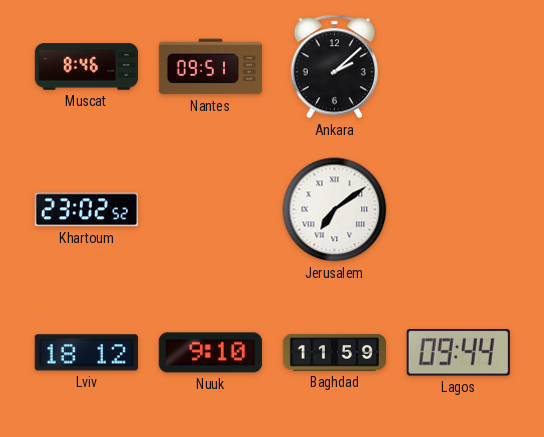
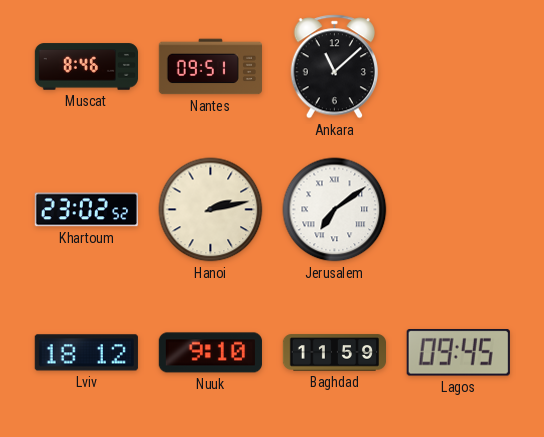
Ankara: 2:08 -> 11:08 (335, 67)
Hanoi: none -> 2:13 (211, 210)
Lagos: 09:44 -> 09:45 (458, 353)
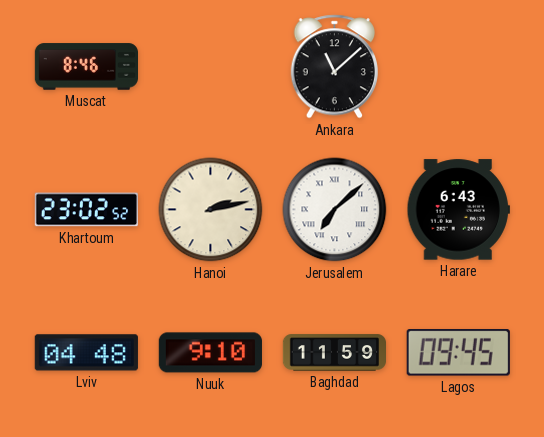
Nantes: 09:51 -> none (210, 67)
Jerusalem: 7:09 -> 7:08 (335, 210)
Harare: none -> 6:43 (458, 210)
Lviv: 18:12 -> 04:48 (86, 353)
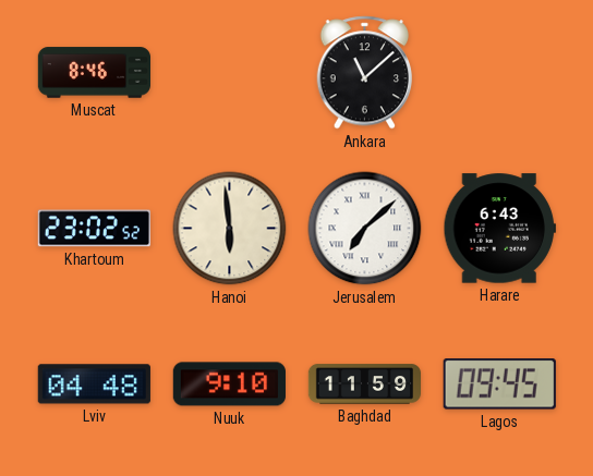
Hanoi: 2:13 -> 5:59 (230, 229)
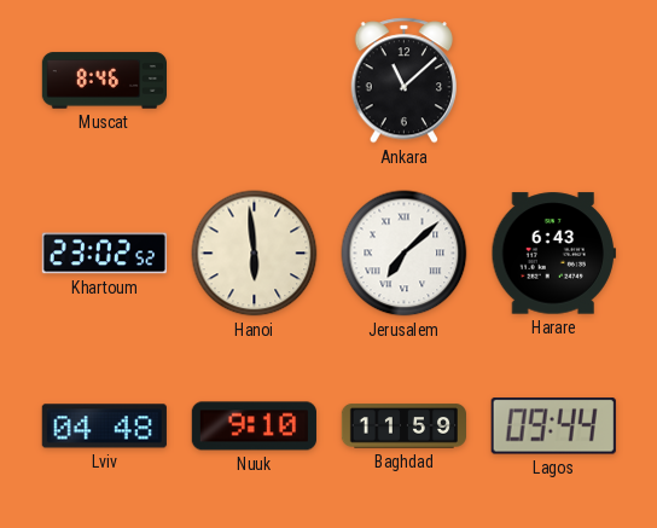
Lagos: 09:45 -> 09:44 (553, 427)
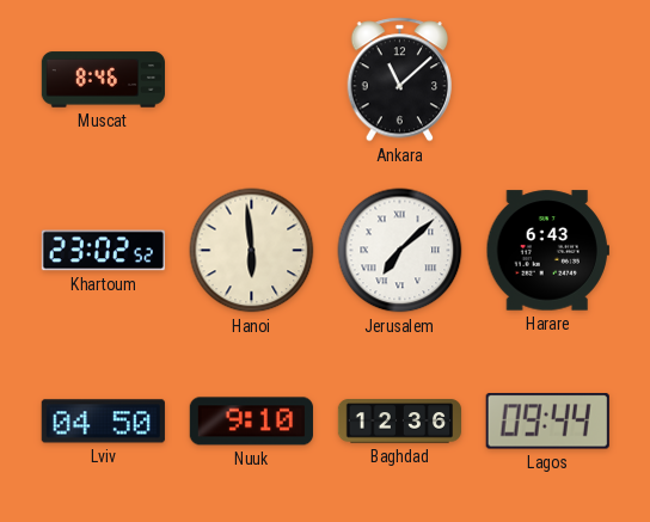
Lviv: 04:48 -> 04:50 (103, 422)
Baghdad: 11:59 -> 12:36 (400, 422)
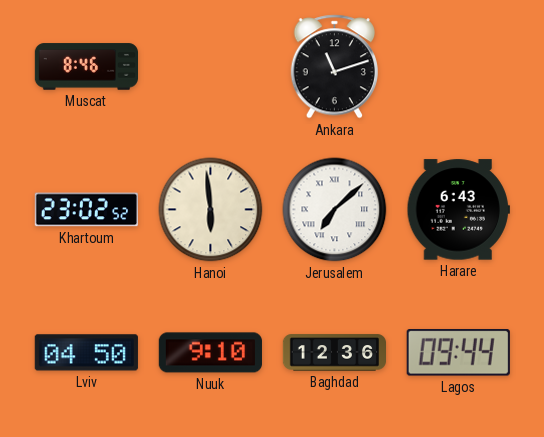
Ankara: 11:08 -> 11:12 (335, 67)
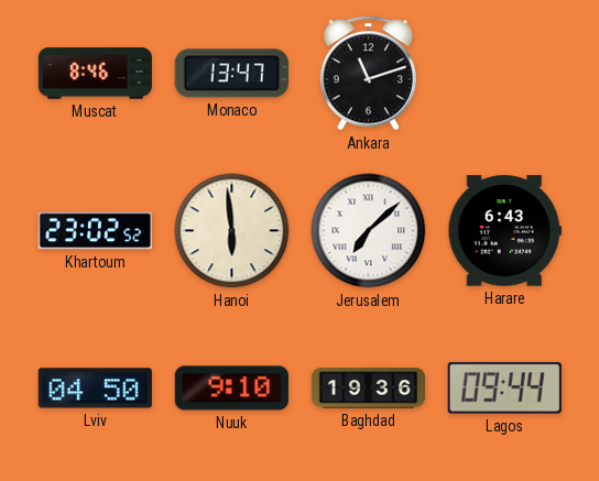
Monaco: none -> 13:47 (231, 74)
Baghdad: 12:36 -> 19:36 (369, 389)
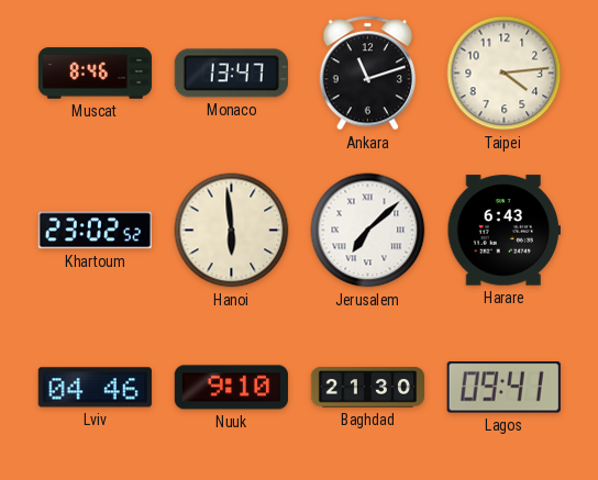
Taipei: none -> 4:14 (505, 74)
Lviv: 04:50 -> 04:46 (95, 388)
Baghdad: 19:36 -> 21:30 (368, 388)
Lagos: 09:44 -> 09:41 (503, 388)
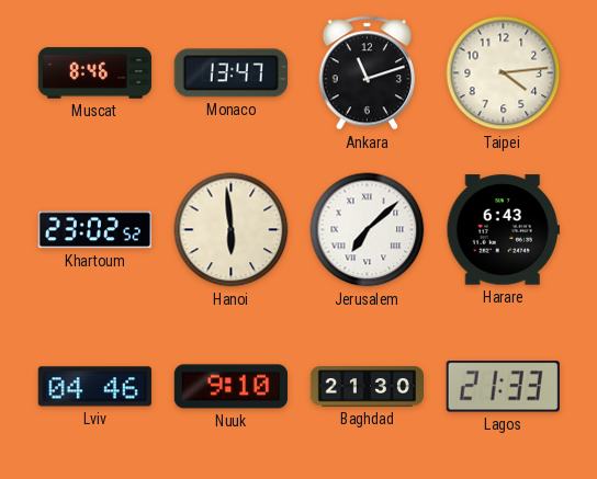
Lagos: 09:41 -> 21:33 (503, 387)
